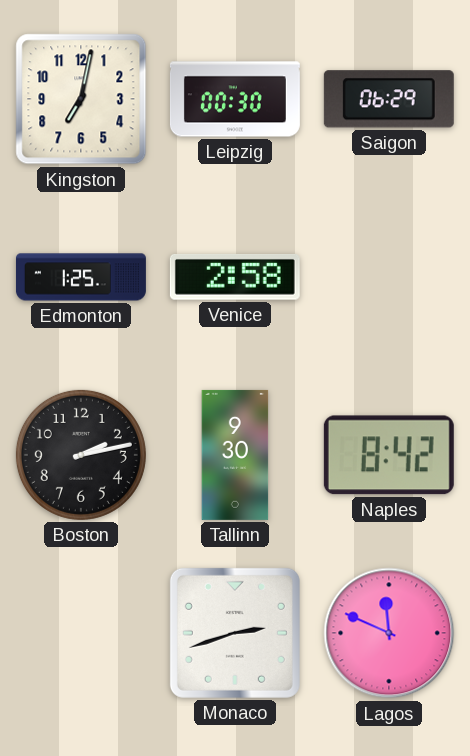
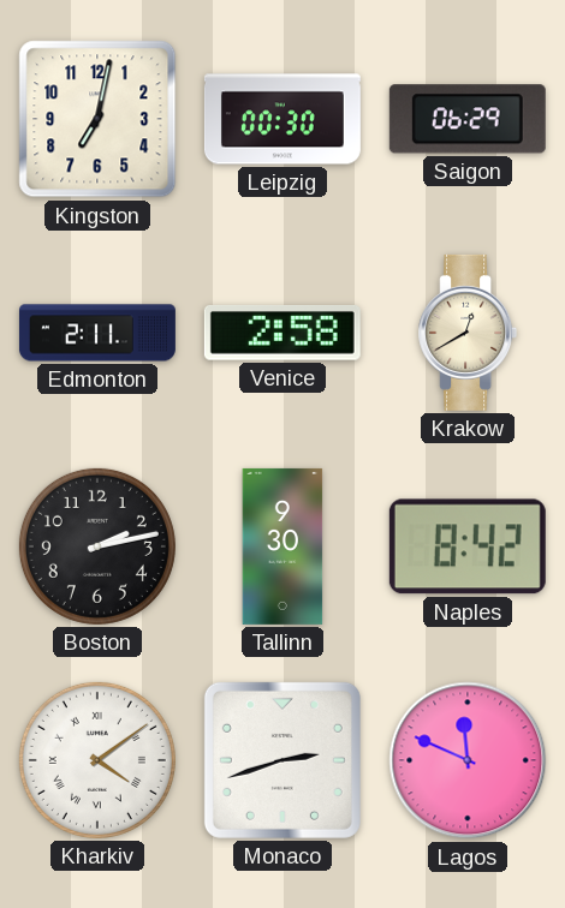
Edmonton: 1:25 -> 2:11 (97, 333)
Krakow: none -> 12:40 (468, 333)
Kharkiv: none -> 4:09 (97, 760)
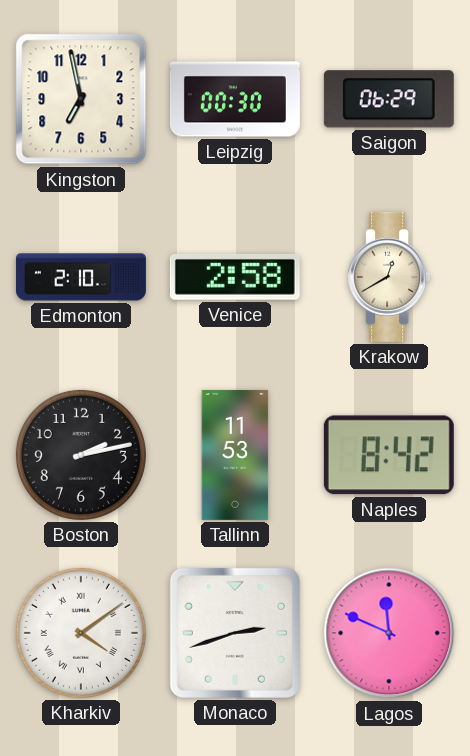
Kingston: 7:02 -> 6:58 (81, 99)
Edmonton: 2:11 -> 2:10 (81, 277)
Tallinn: 9:30 -> 11:53 (235, 455)
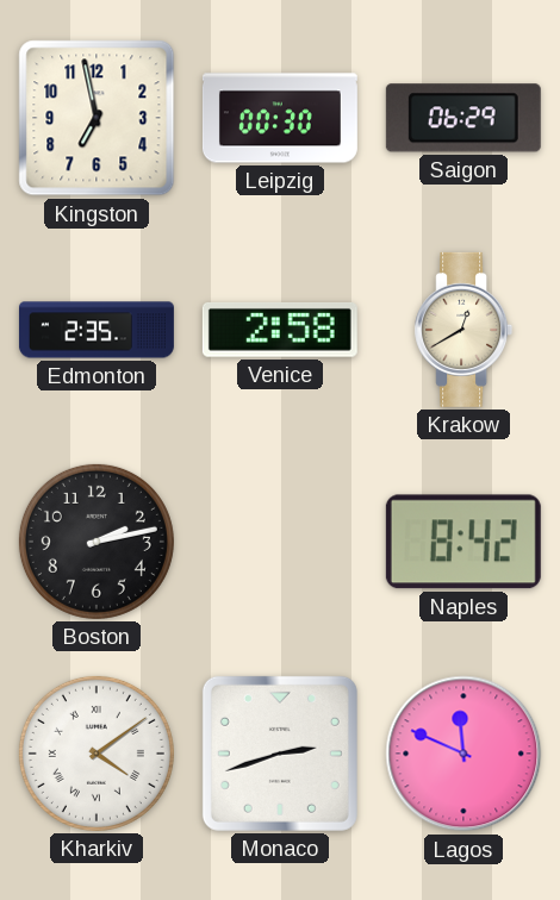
Edmonton: 2:10 -> 2:35 (97, 330)
Tallinn: 11:53 -> none (235, 455)
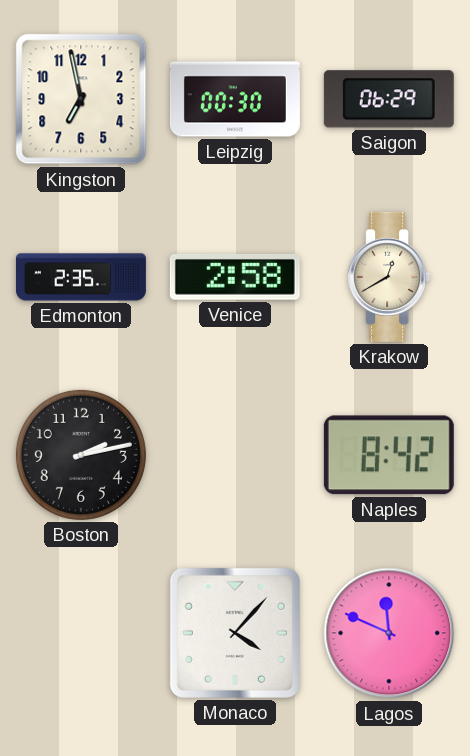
Kharkiv: 4:09 -> none (97, 754)
Monaco: 2:42 -> 4:07 (235, 633)
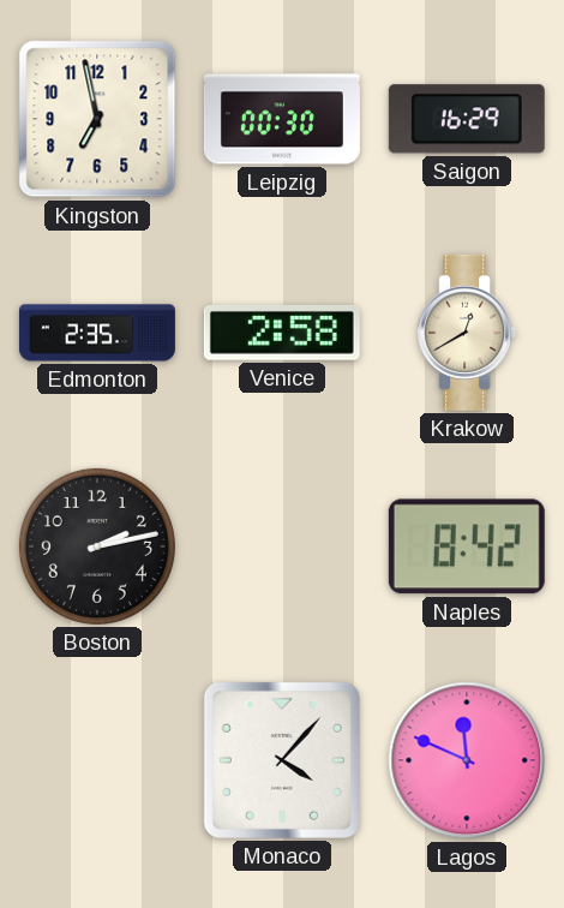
Saigon: 06:29 -> 16:29 (467, 119)
